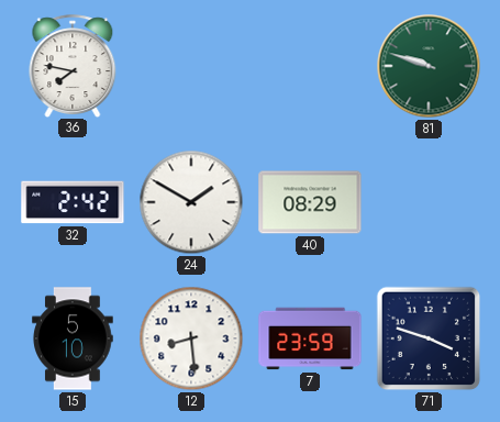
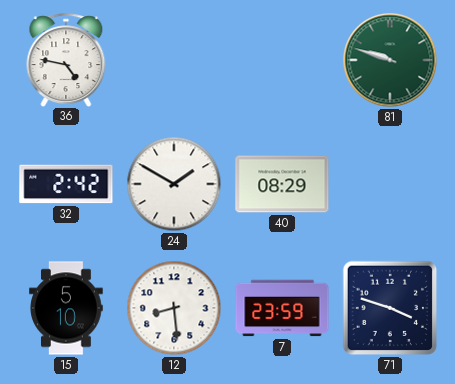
36: 7:47 -> 4:47 (66, 60)
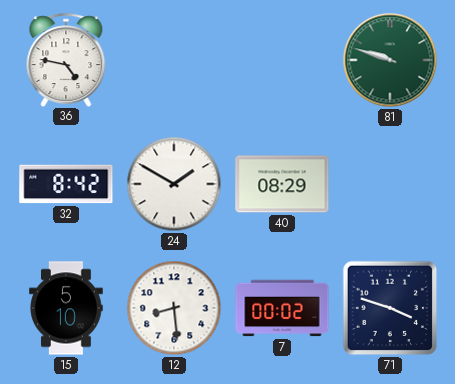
32: 2:42 -> 8:42 (66, 184)
7: 23:59 -> 00:02 (282, 308)
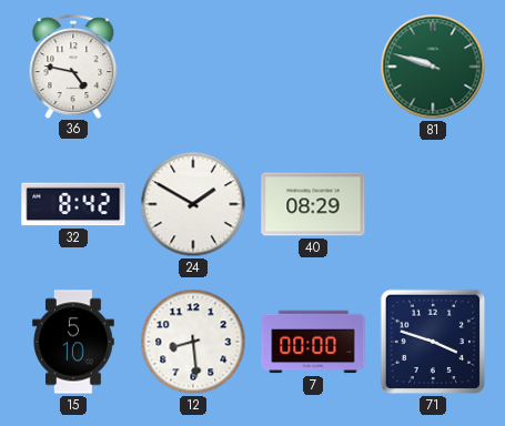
7: 00:02 -> 00:00 (313, 342)
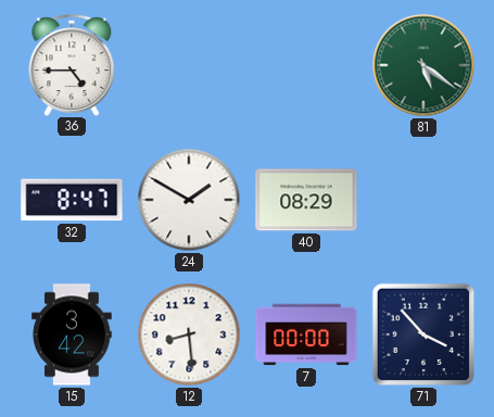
36: 4:47 -> 4:45 (72, 65)
81: 9:48 -> 5:21 (423, 65)
32: 8:42 -> 8:47 (72, 200)
15: 5:10 -> 3:42 (72, 334)
71: 3:48 -> 3:53 (423, 334)
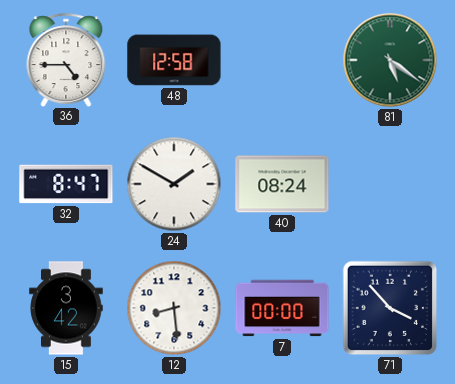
48: none -> 12:58 (174, 60)
40: 08:29 -> 08:24 (282, 184)
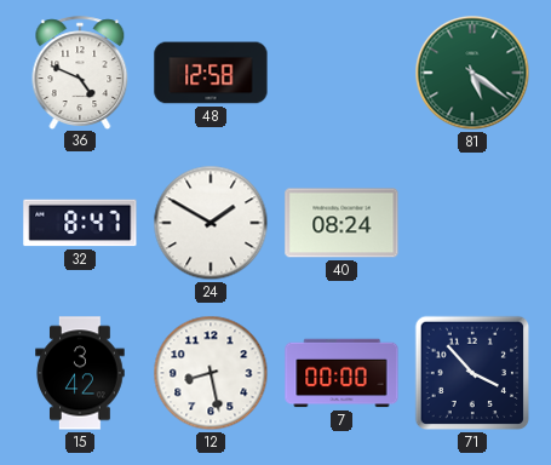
36: 4:45 -> 4:49 (80, 73)
12: 8:29 -> 8:28 (211, 373)
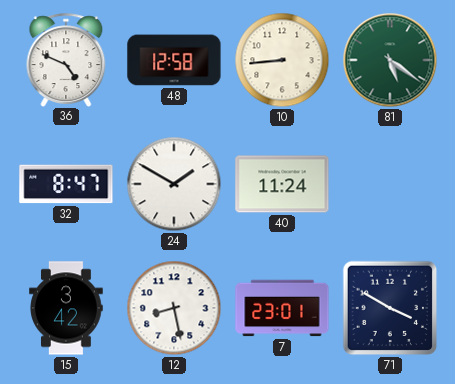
10: none -> 8:44 (282, 60)
40: 08:24 -> 11:24 (282, 184)
7: 00:00 -> 23:01 (282, 308)
71: 3:53 -> 3:50 (390, 308)
